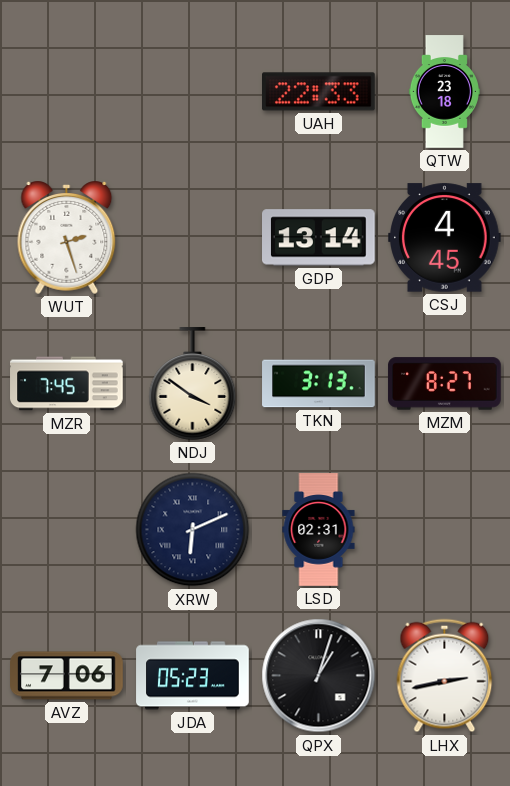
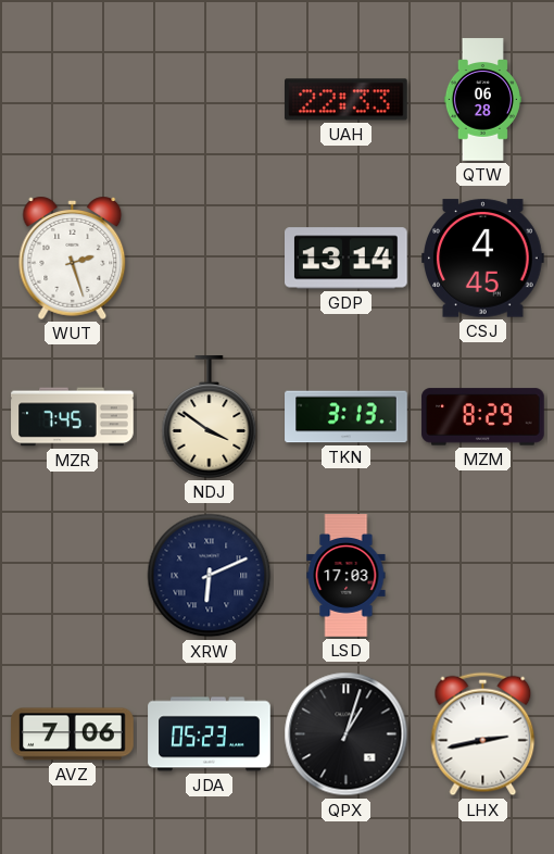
QTW: 23:18 -> 06:28 (482, 100)
MZM: 8:27 -> 8:29 (483, 417)
LSD: 02:31 -> 17:03 (347, 576)
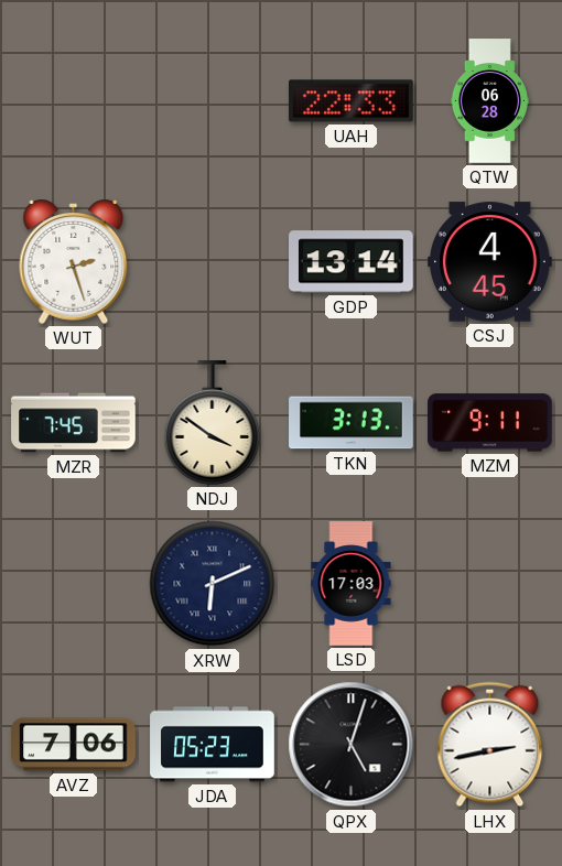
MZM: 8:29 -> 9:11 (490, 423)
QPX: 1:03 -> 5:03 (352, 745)
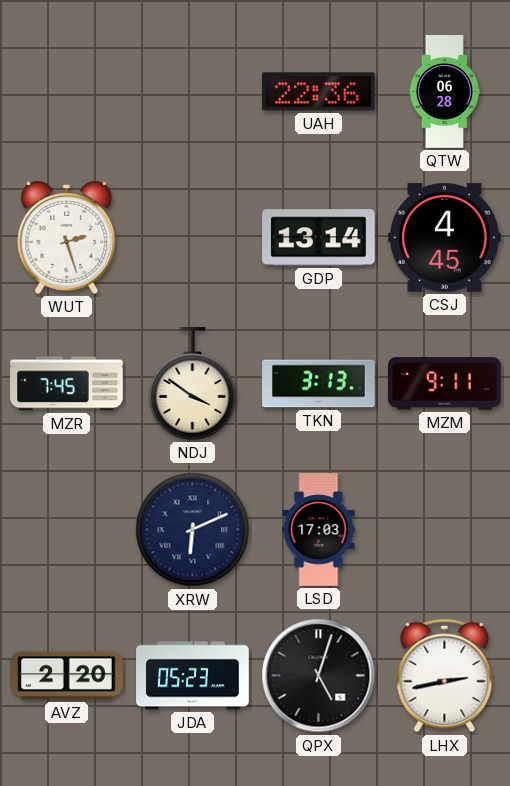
UAH: 22:33 -> 22:36 (319, 92)
AVZ: 7:06 -> 2:20 (67, 676)
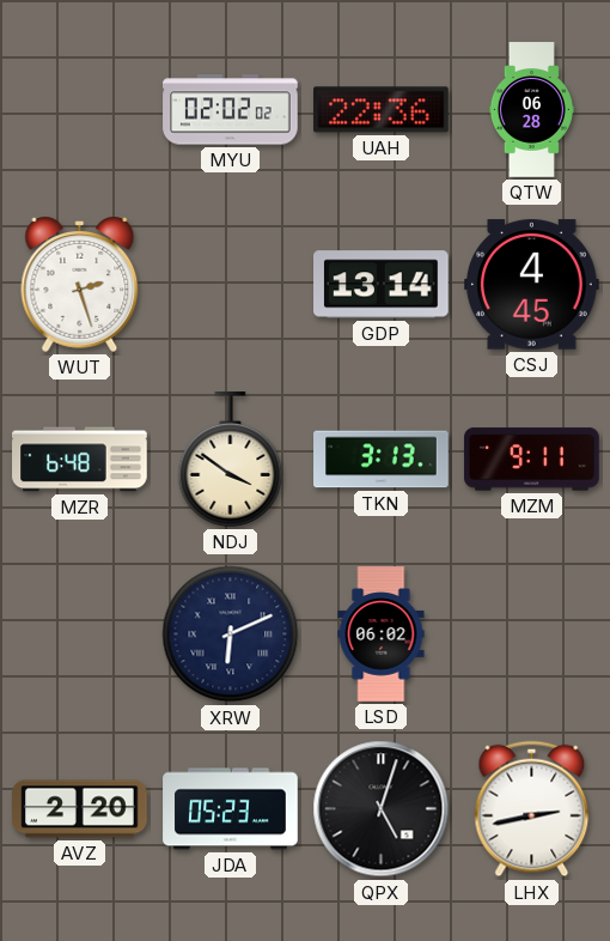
MYU: none -> 02:02 (231, 110)
MZR: 7:45 -> 6:48 (80, 460)
LSD: 17:03 -> 06:02 (382, 635)
